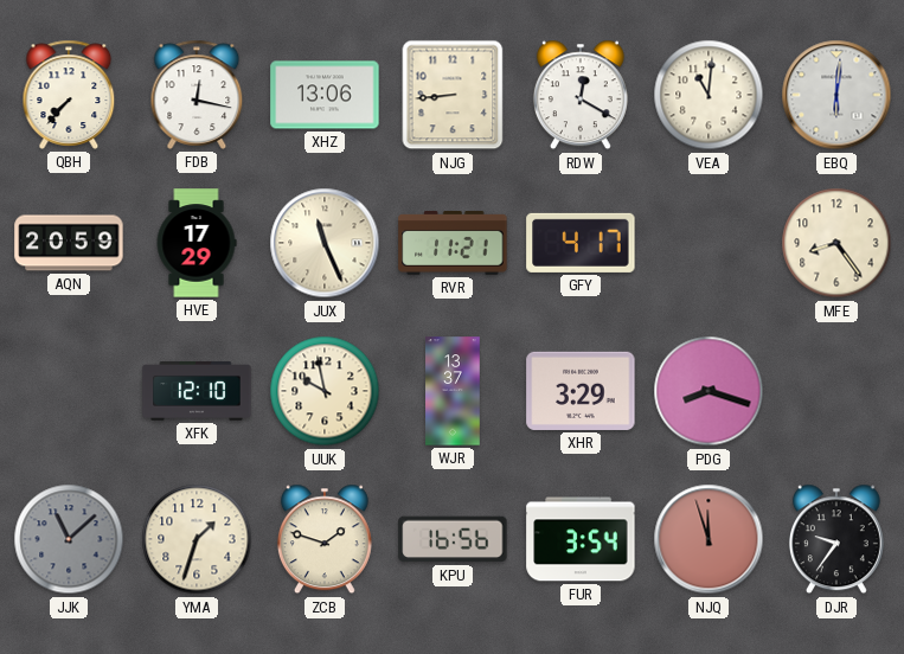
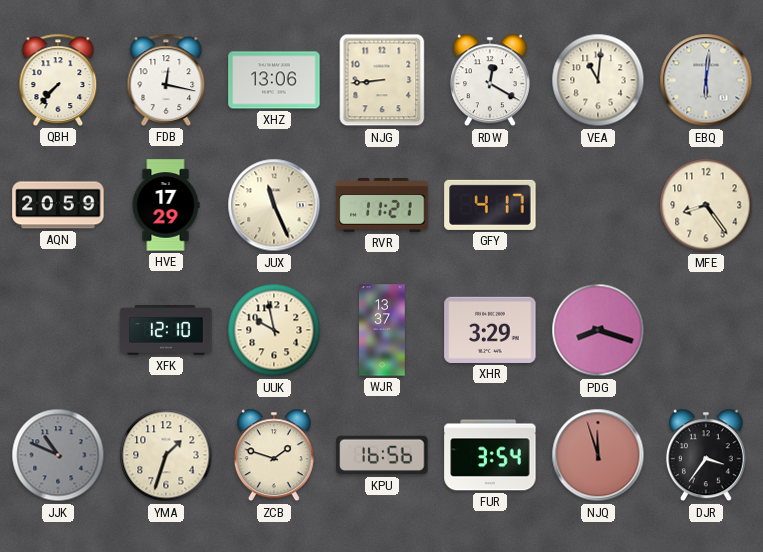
JJK: 11:08 -> 10:49 (58, 455)
DJR: 9:36 -> 3:36 (706, 455)
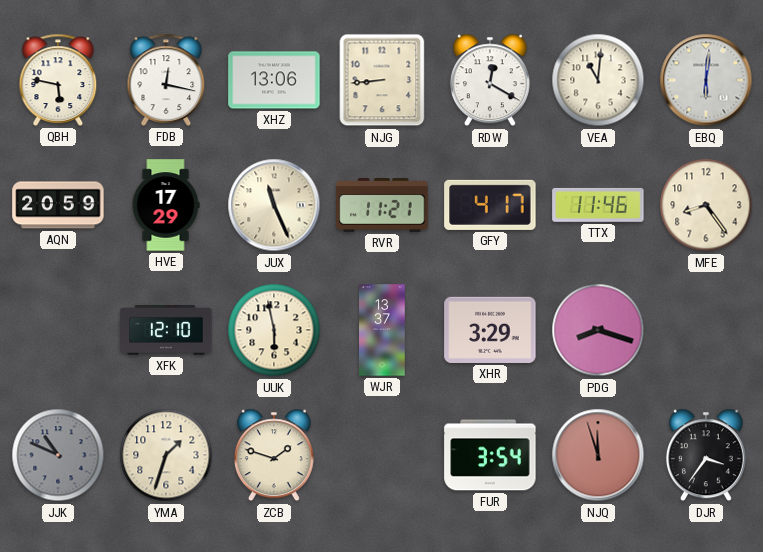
QBH: 7:37 -> 5:47 (58, 80)
TTX: none -> 11:46 (598, 205)
UUK: 9:58 -> 5:58 (274, 330)
KPU: 16:56 -> none (382, 455)
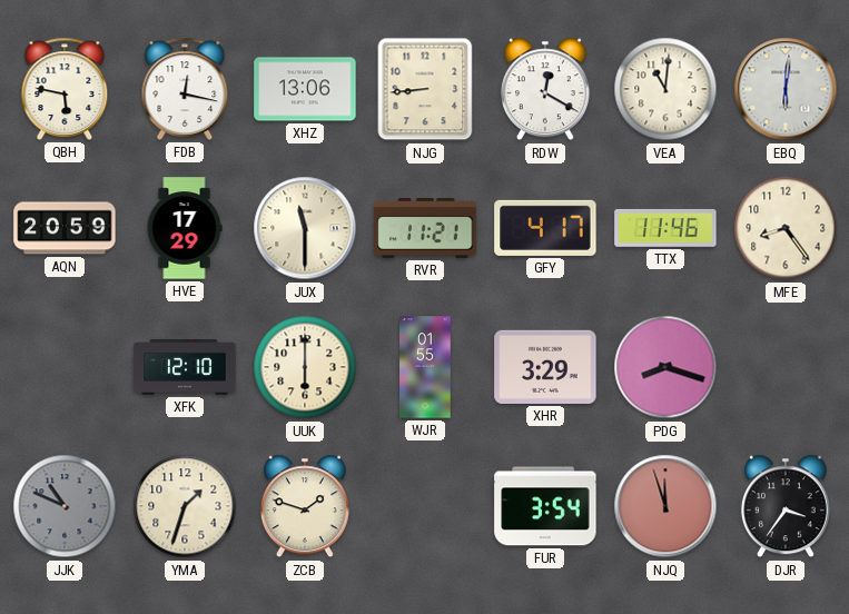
JUX: 11:26 -> 11:30 (305, 228)
UUK: 5:58 -> 6:00 (305, 367)
WJR: 13:37 -> 01:55 (425, 367)
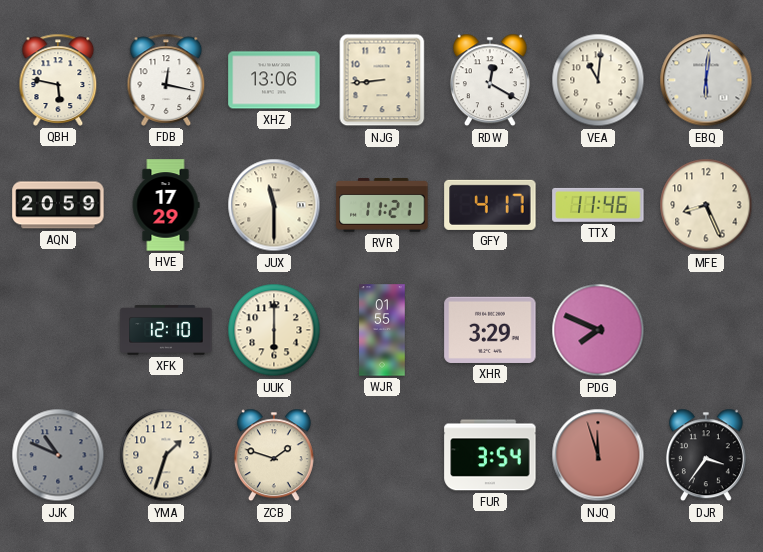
MFE: 8:24 -> 8:26 (706, 205)
PDG: 8:18 -> 7:49 (598, 330)
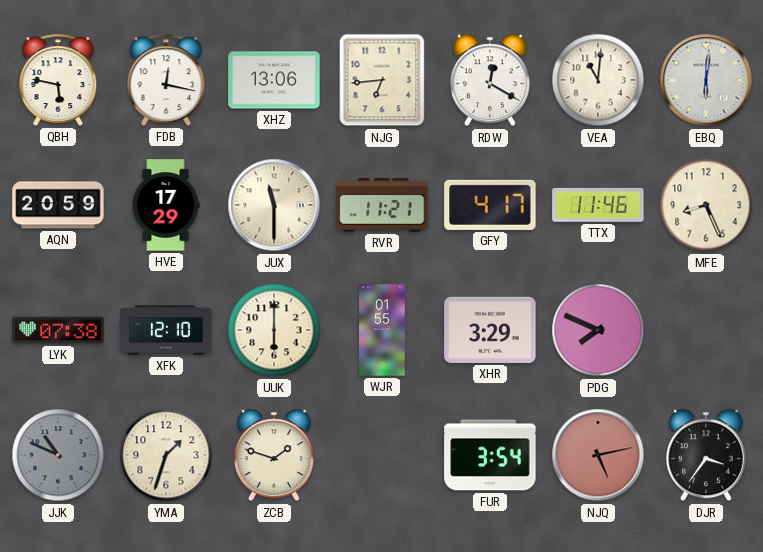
NJG: 8:44 -> 6:44 (382, 80)
LYK: none -> 07:38 (58, 330)
NJQ: 11:57 -> 5:13 (598, 455)
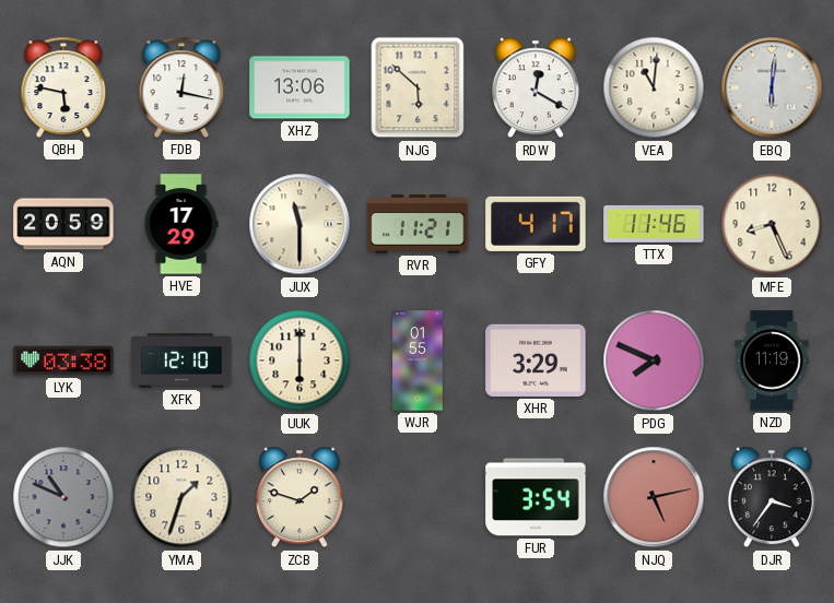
NJG: 6:44 -> 5:52 (418, 87)
LYK: 07:38 -> 03:38 (63, 360)
NZD: none -> 11:19 (772, 360)
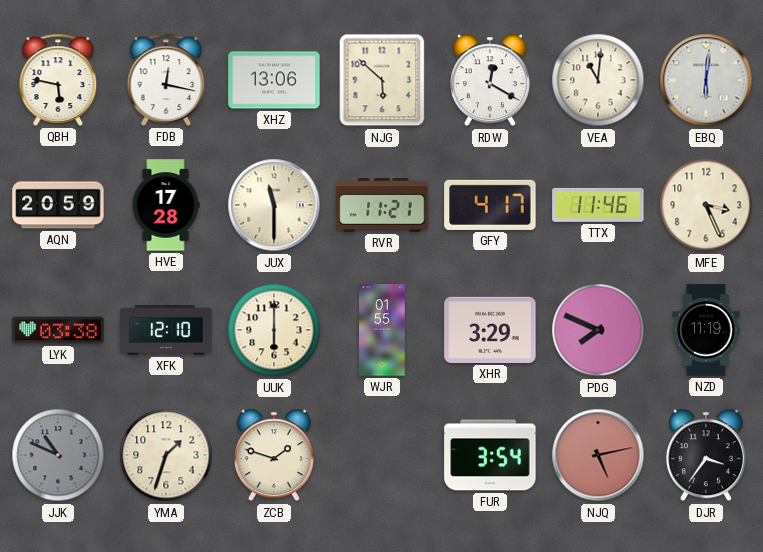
HVE: 17:29 -> 17:28 (166, 205)
MFE: 8:26 -> 3:26 (706, 205)
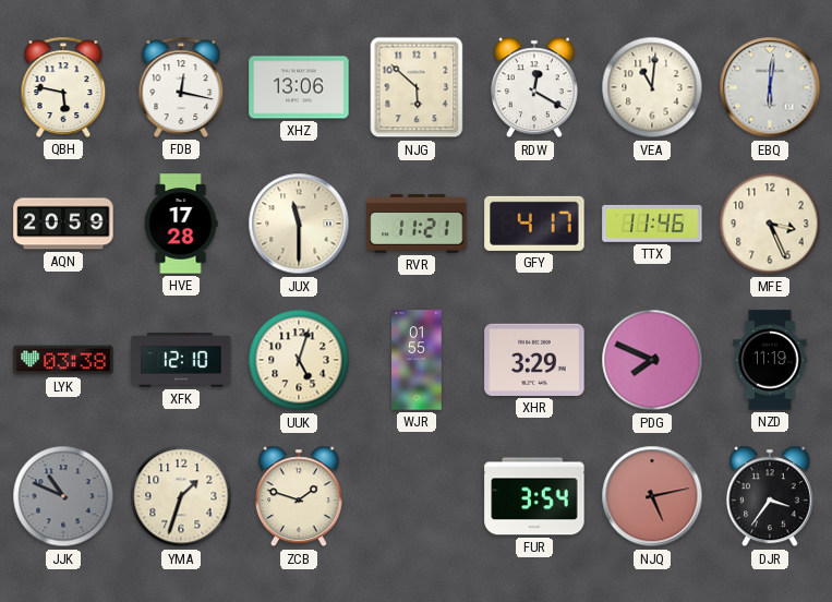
UUK: 6:00 -> 5:03 (299, 360)
